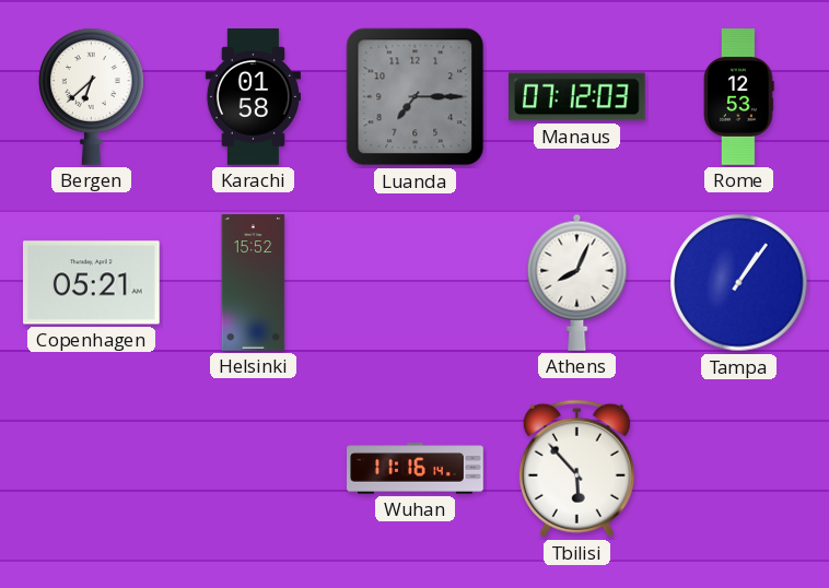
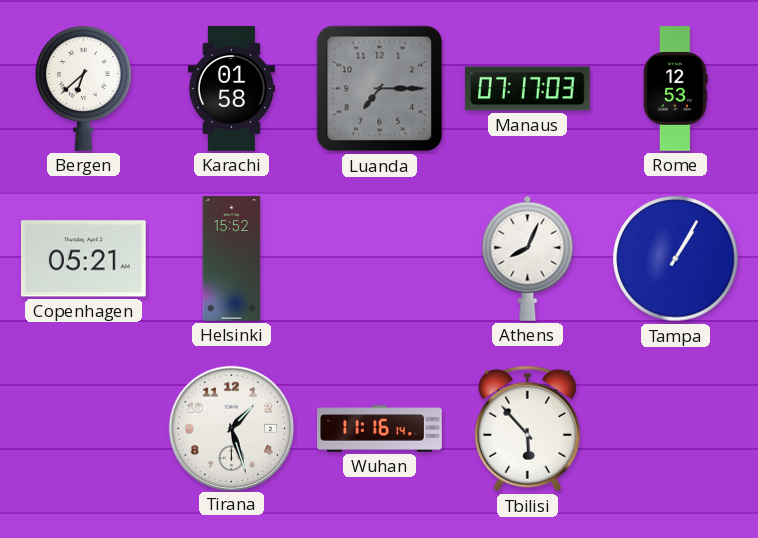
Manaus: 07:12 -> 07:17 (528, 89)
Tampa: 1:06 -> 1:05 (676, 259)
Tirana: none -> 1:27 (231, 428)
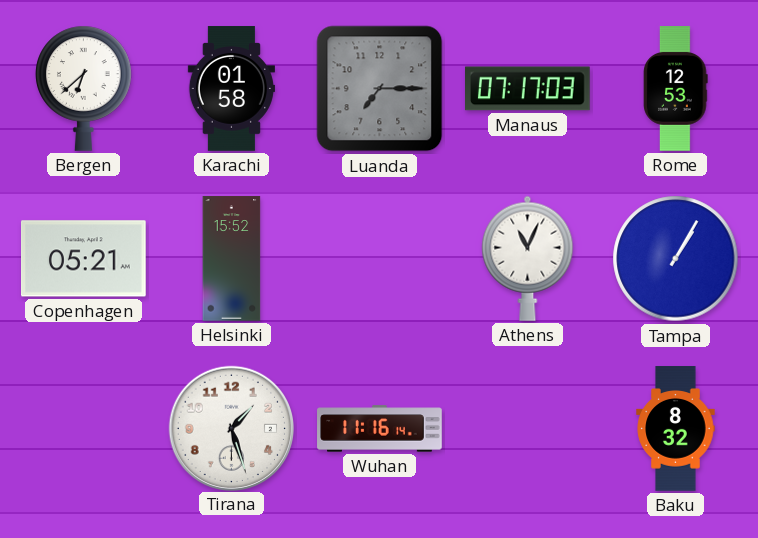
Athens: 8:04 -> 11:04 (528, 258)
Tbilisi: 5:53 -> none (527, 429)
Baku: none -> 8:32 (676, 429)
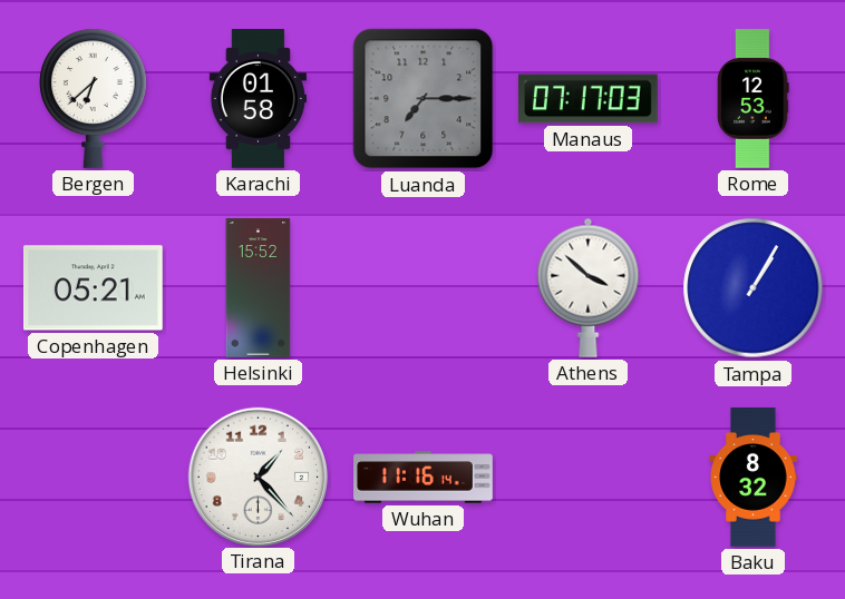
Athens: 11:04 -> 3:52 (589, 287)
Tirana: 1:27 -> 1:23 (258, 477)
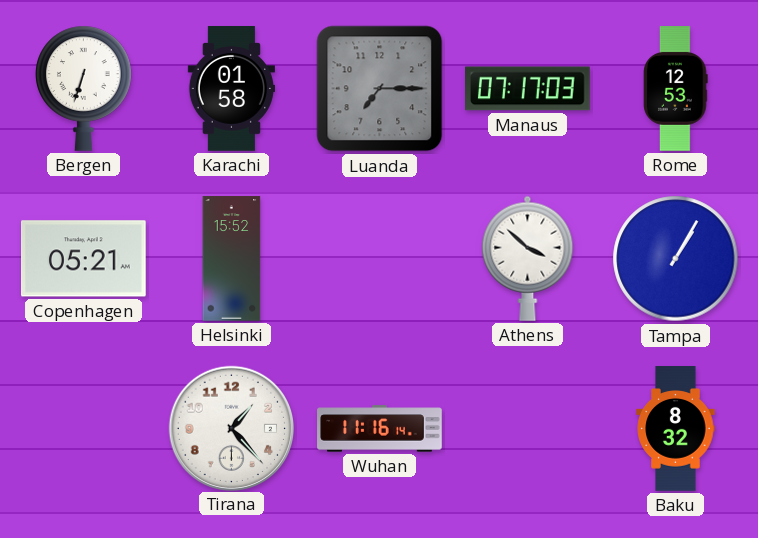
Bergen: 6:38 -> 6:33 (84, 88)
